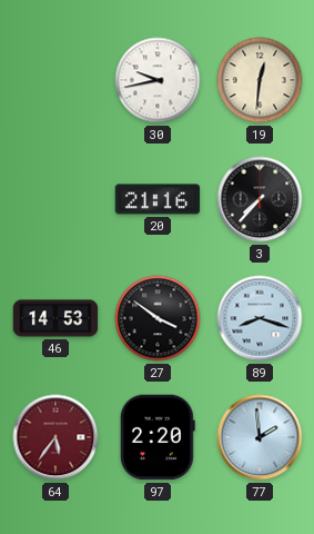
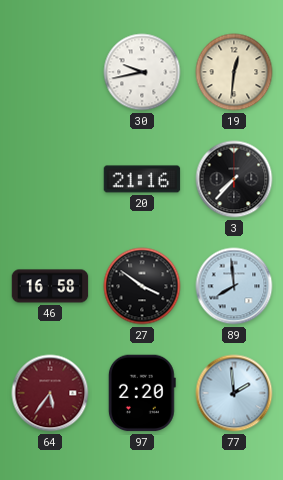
46: 14:53 -> 16:58 (50, 286)
89: 8:18 -> 7:59 (234, 286)
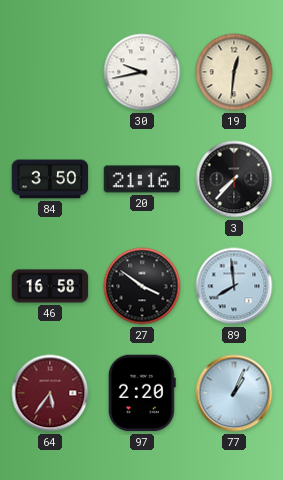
84: none -> 3:50 (50, 179)
77: 1:59 -> 1:04 (234, 393)
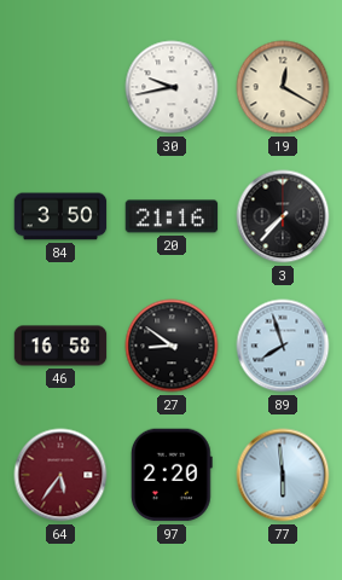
19: 12:31 -> 12:20 (283, 87)
27: 3:51 -> 8:51 (172, 346)
89: 7:59 -> 7:57 (283, 346)
77: 1:04 -> 5:59 (283, 475)
